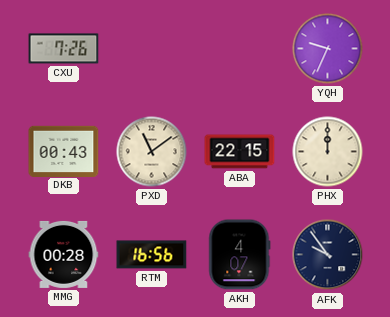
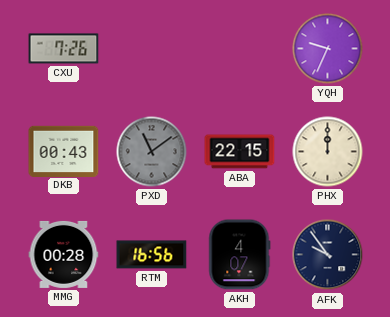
PXD dial: cream -> grey (152, 152)
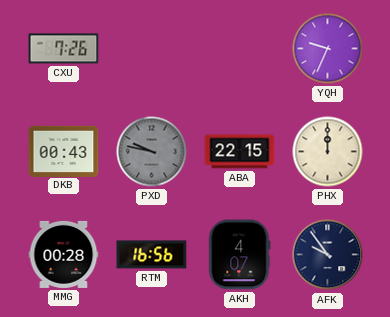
PXD: 11:09 -> 9:47 (152, 152)
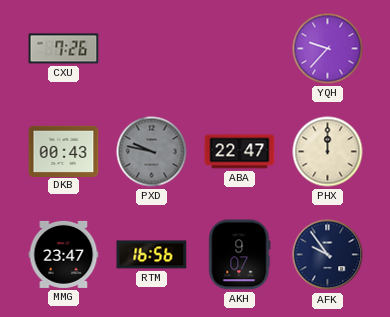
YQH: 9:34 -> 9:37 (328, 49)
ABA: 22:15 -> 22:47 (240, 152)
MMG: 00:28 -> 23:47 (64, 254)
AKH: 4:07 -> 9:07 (240, 255)
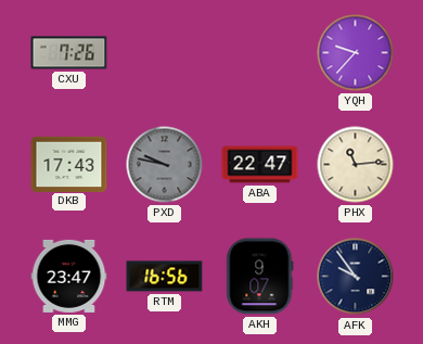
DKB: 00:43 -> 17:43 (69, 164)
PHX: 12:00 -> 11:14 (356, 165)
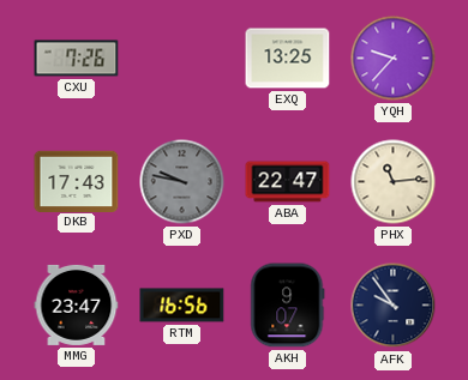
EXQ: none -> 13:25 (288, 59)
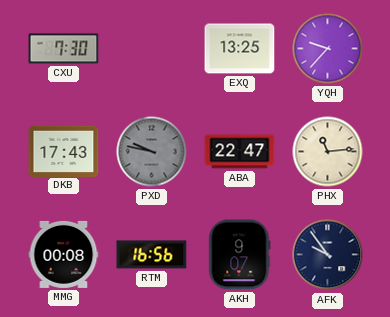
CXU: 7:26 -> 7:30 (64, 49)
MMG: 23:47 -> 00:08 (64, 254)
